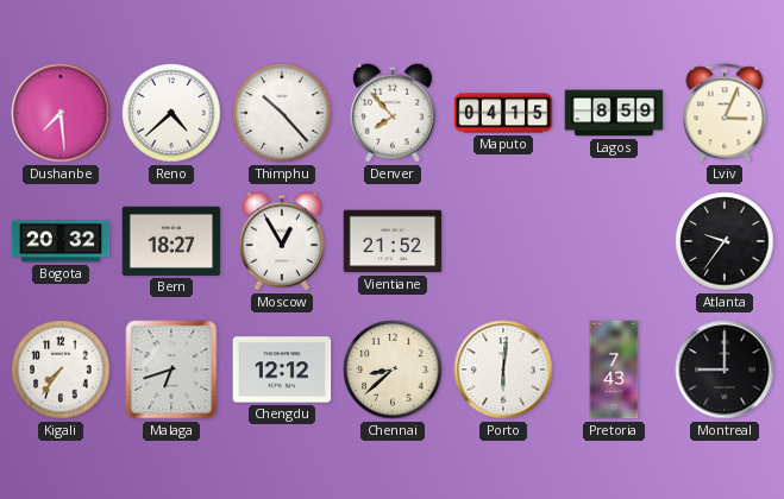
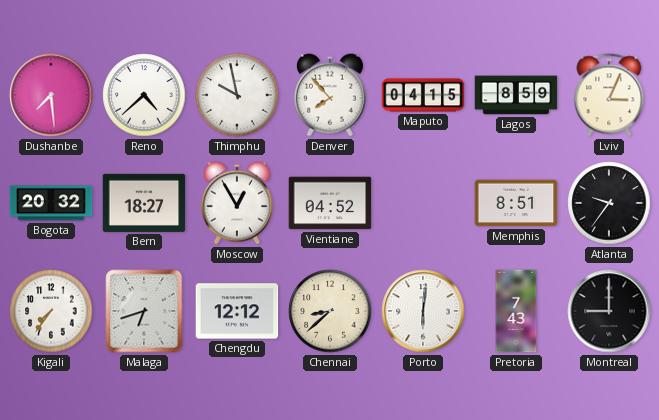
Thimphu: 10:23 -> 9:58 (237, 95)
Vientiane: 21:52 -> 04:52 (330, 203)
Memphis: none -> 8:51 (516, 203)
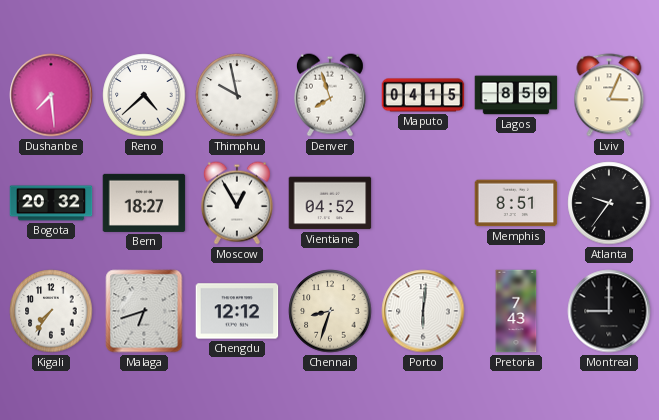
Denver: 7:53 -> 7:57 (330, 95)
Chennai: 8:38 -> 8:33 (330, 311)
